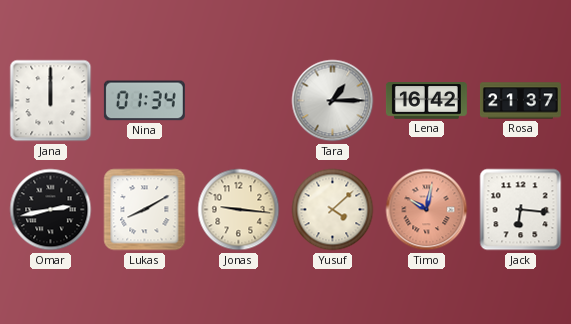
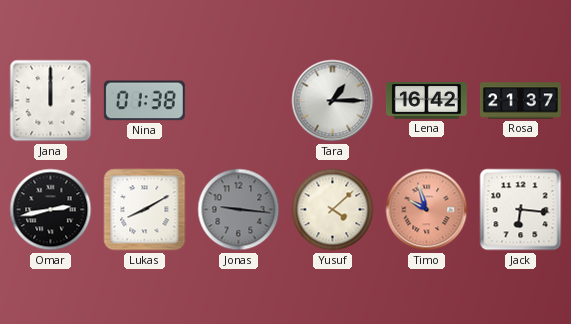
Nina: 01:34 -> 01:38 (144, 101)
Jonas dial: cream -> grey (239, 210)
Timo: 10:02 -> 9:57 (427, 210)
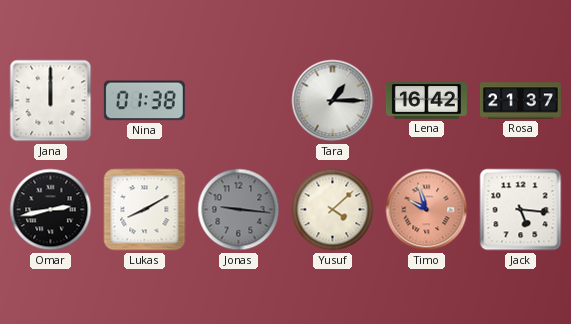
Jack: 6:16 -> 5:16 (521, 210)
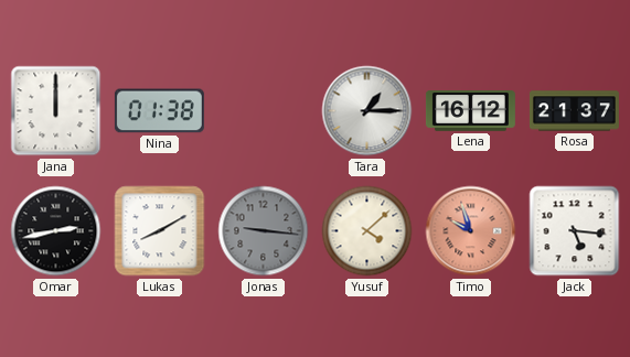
Lena: 16:42 -> 16:12 (470, 111)
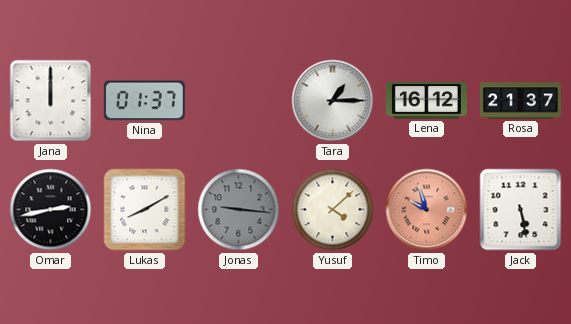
Nina: 01:38 -> 01:37 (144, 101)
Jack: 5:16 -> 5:28 (521, 210)
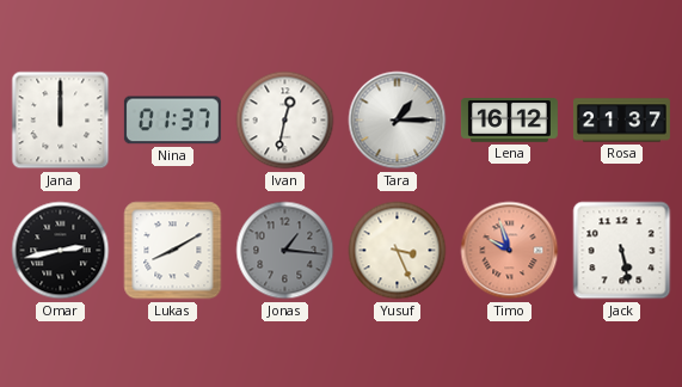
Ivan: none -> 12:32 (285, 121)
Jonas: 9:16 -> 1:16 (285, 251)
Yusuf: 4:08 -> 3:26 (398, 251)
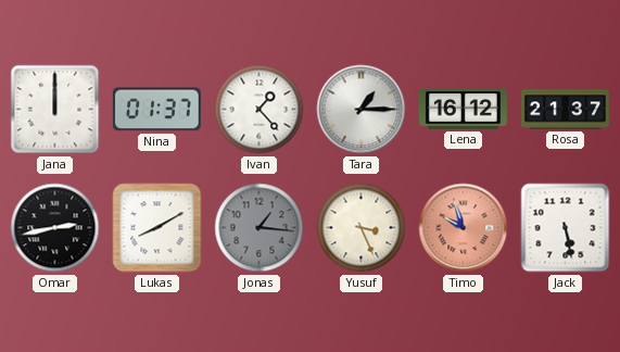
Ivan: 12:32 -> 1:23 (260, 110)
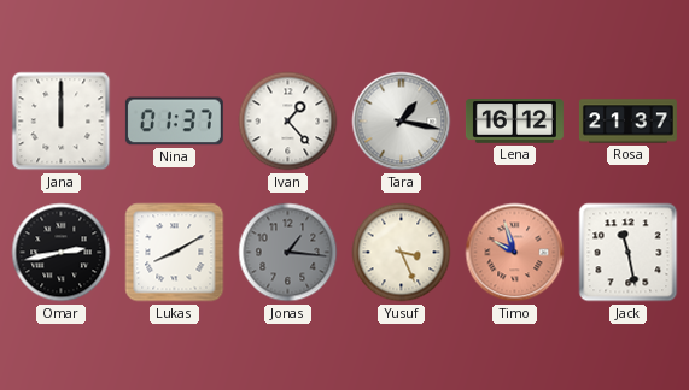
Tara: 1:15 -> 1:17 (402, 122)
Jack: 5:28 -> 11:28 (629, 253)
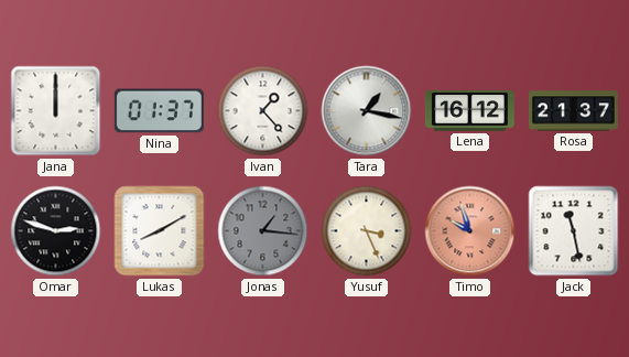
Omar: 2:43 -> 2:48 (56, 231)
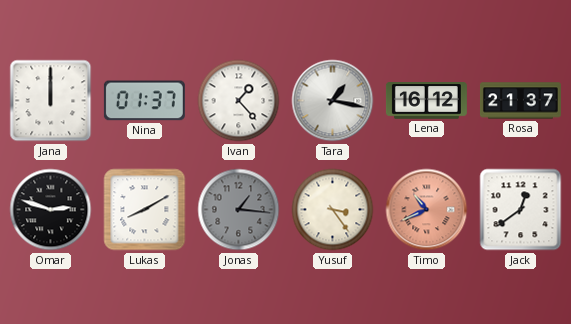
Yusuf: 3:26 -> 3:24 (333, 210)
Timo: 9:57 -> 10:41 (427, 210)
Jack: 11:28 -> 12:39 (521, 210)
